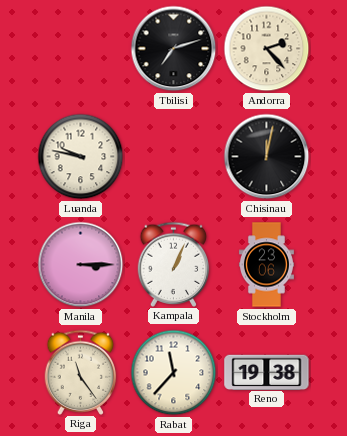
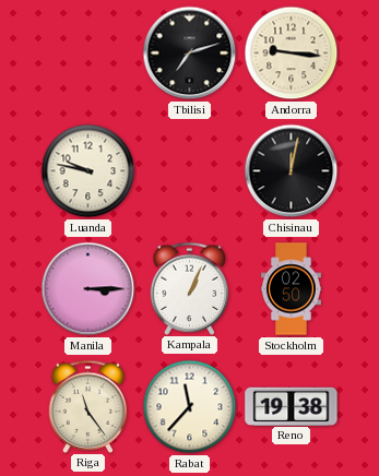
Andorra: 2:23 -> 9:16 (292, 53)
Stockholm: 23:06 -> 02:50 (291, 289)
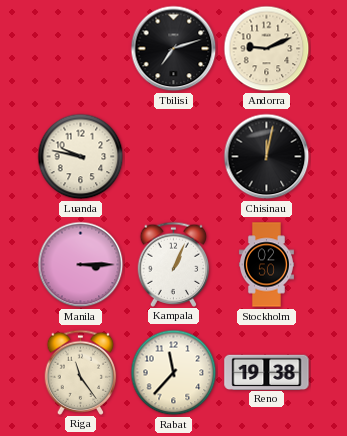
Andorra: 9:16 -> 9:11 (267, 49)
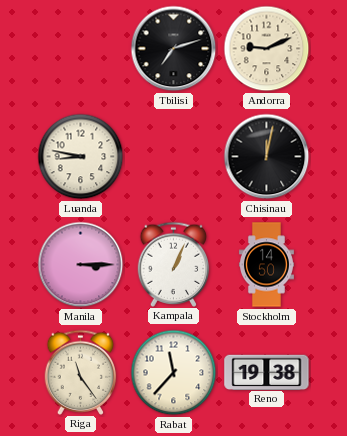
Luanda: 9:47 -> 8:47 (81, 157)
Stockholm: 02:50 -> 14:50 (266, 265)
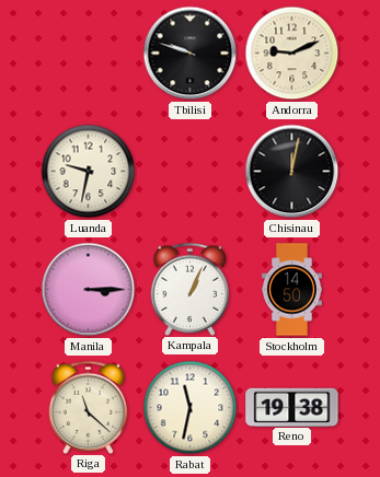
Tbilisi: 7:12 -> 9:48 (191, 54)
Luanda: 8:47 -> 9:32 (89, 172)
Riga: 11:24 -> 11:22 (89, 407)
Rabat: 11:37 -> 11:32 (191, 408)
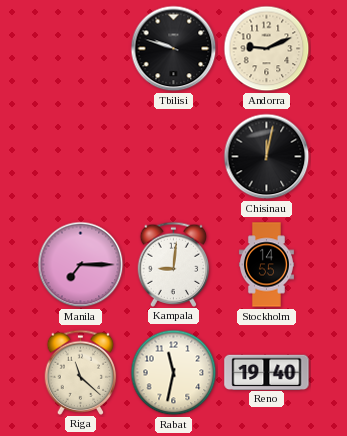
Luanda: 9:32 -> none (89, 172)
Manila: 3:15 -> 7:15 (81, 265)
Kampala: 1:04 -> 9:01 (174, 264)
Stockholm: 14:50 -> 14:55 (266, 265)
Reno: 19:38 -> 19:40 (267, 372)
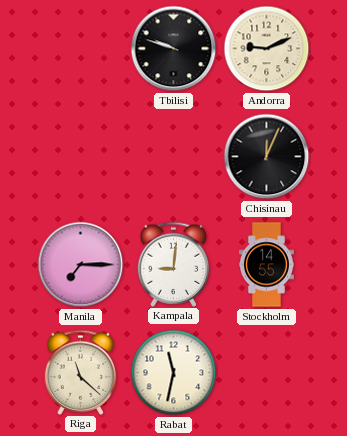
Chisinau: 12:02 -> 12:04 (267, 157)
Reno: 19:40 -> none (267, 372)
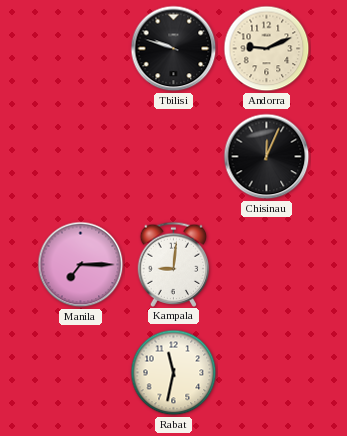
Stockholm: 14:55 -> none (266, 265)
Riga: 11:22 -> none (81, 372)
